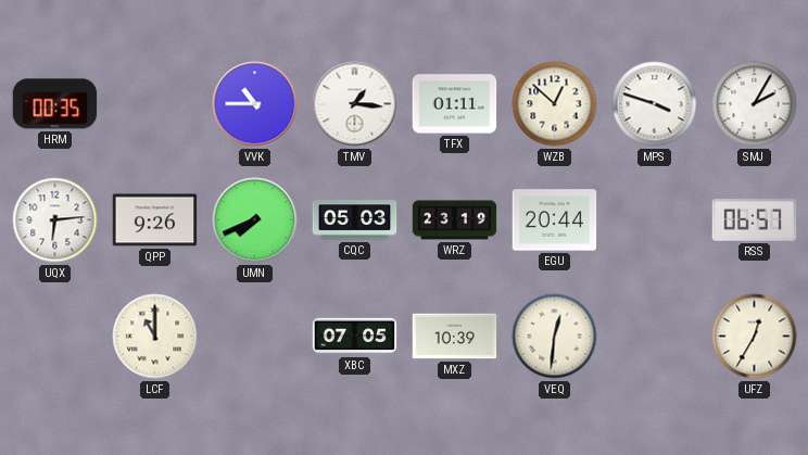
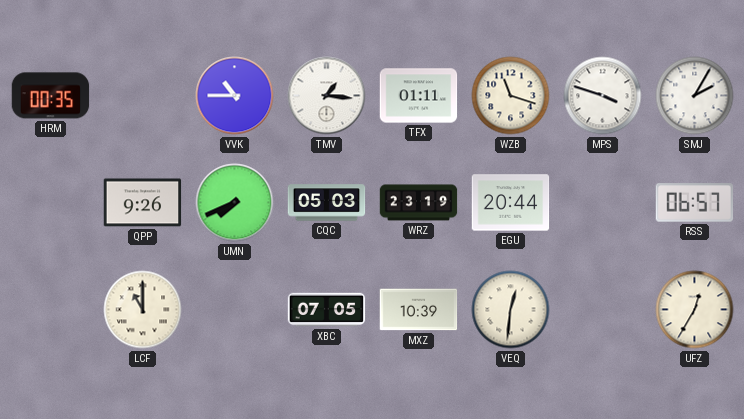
WZB: 12:52 -> 11:18 (511, 96)
UQX: 6:14 -> none (55, 220)
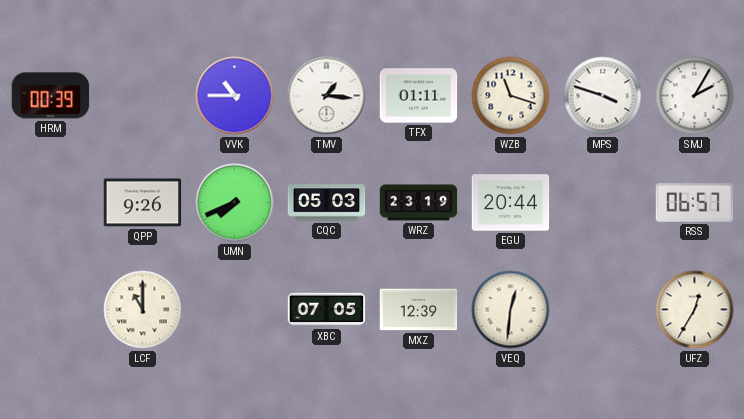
HRM: 00:35 -> 00:39 (51, 96)
MXZ: 10:39 -> 12:39 (419, 310)
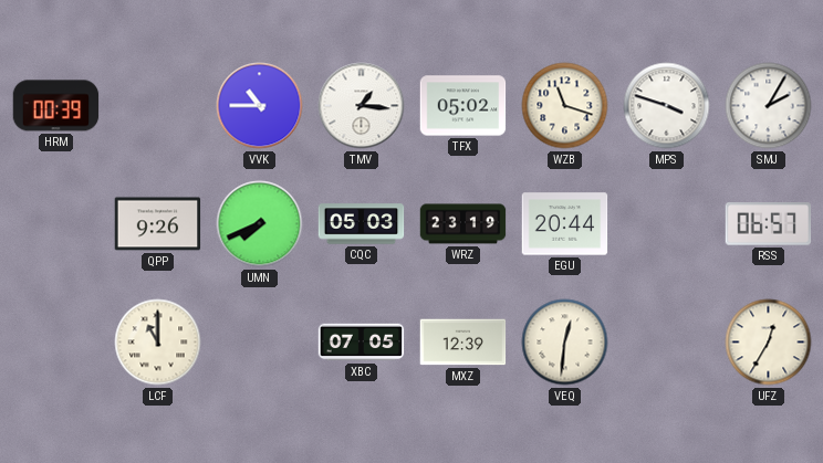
TFX: 01:11 -> 05:02 (463, 106)
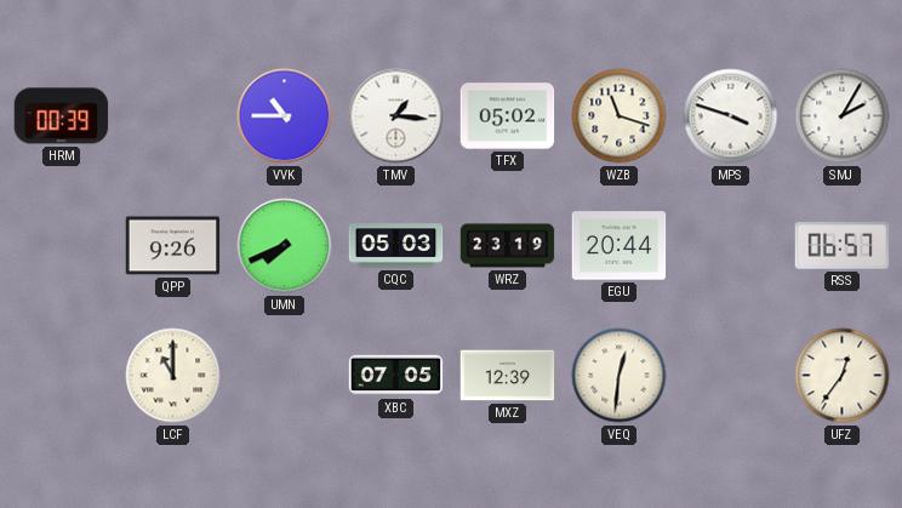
UFZ: 12:35 -> 12:36 (843, 376)
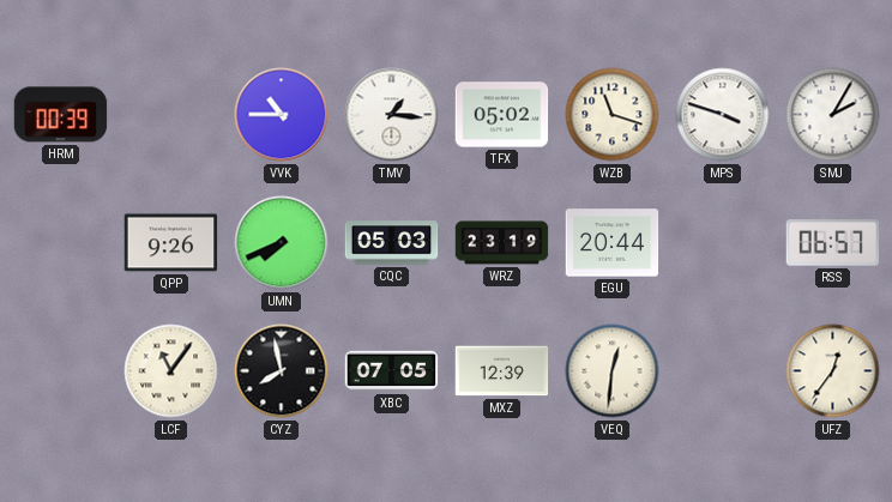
LCF: 11:00 -> 11:06 (171, 371)
CYZ: none -> 7:58 (282, 371)
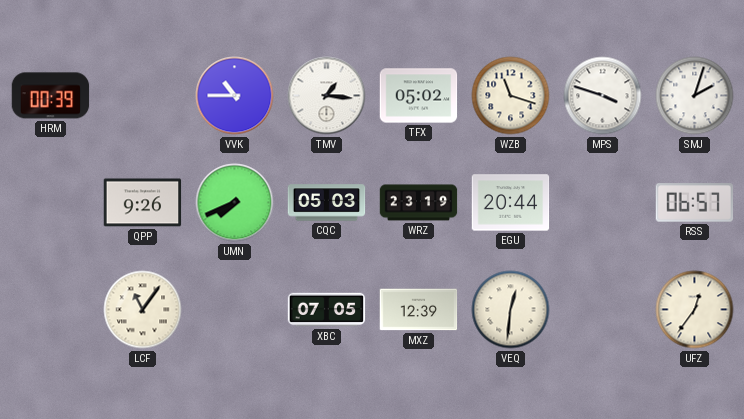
SMJ: 2:05 -> 2:03 (695, 96)
CYZ: 7:58 -> none (282, 371)
